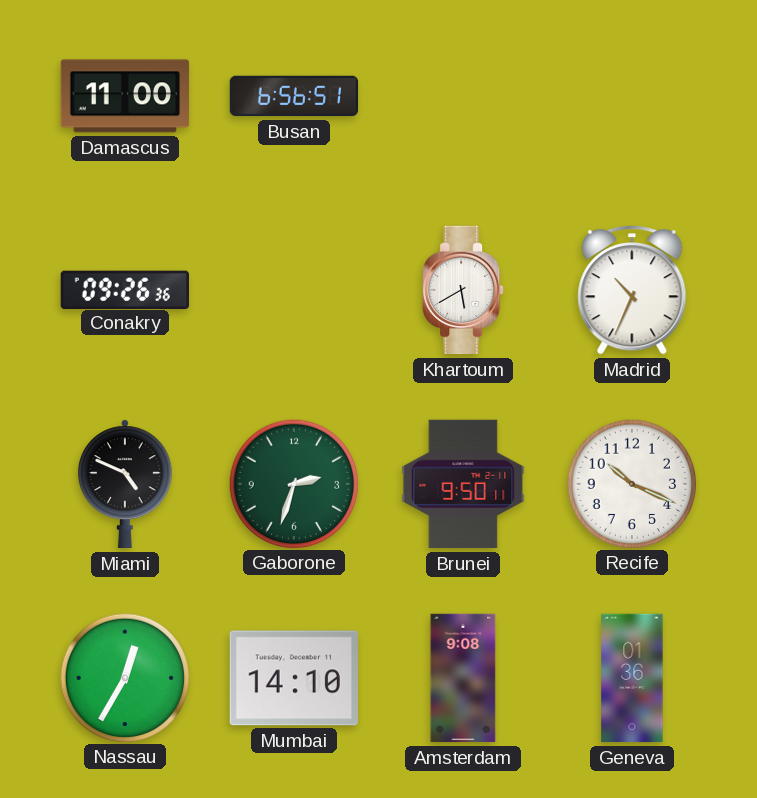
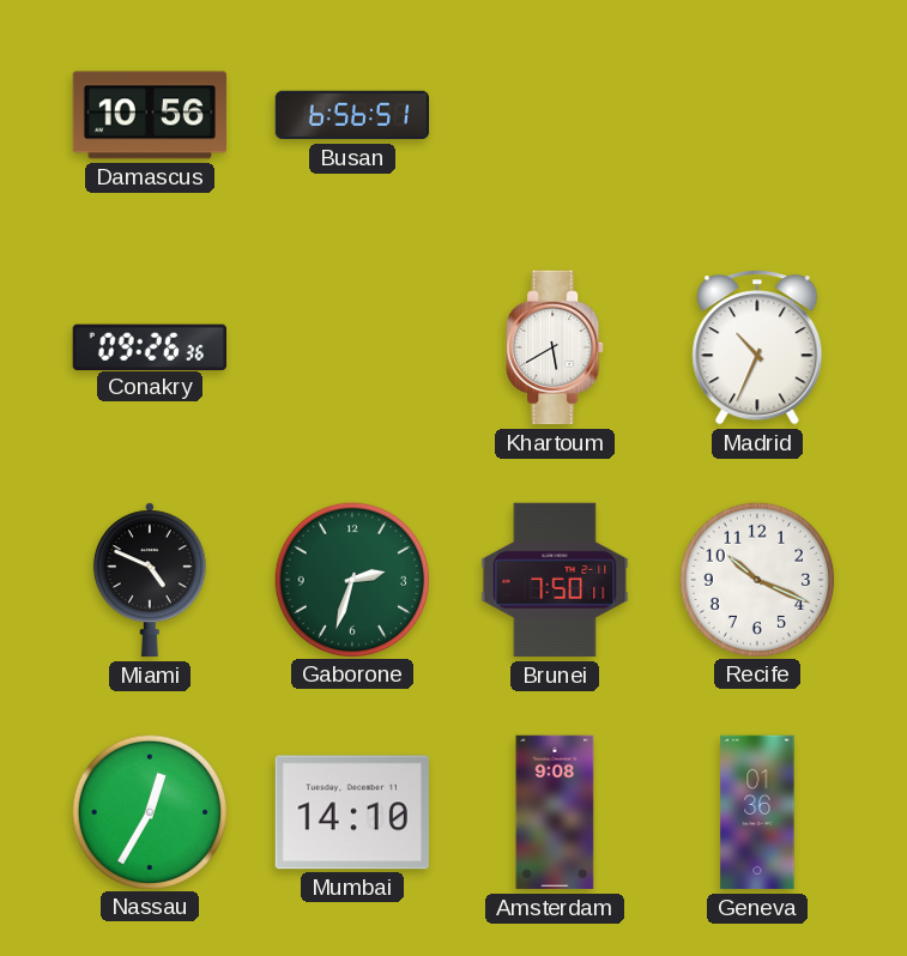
Damascus: 11:00 -> 10:56 (150, 115)
Brunei: 9:50 -> 7:50 (555, 580)
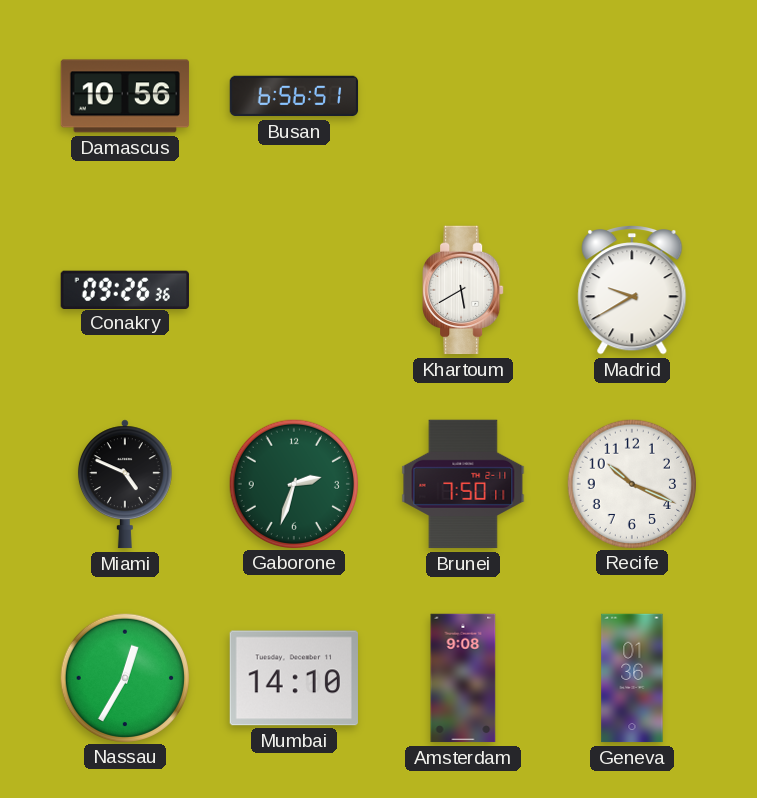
Madrid: 10:34 -> 9:40 (632, 291)
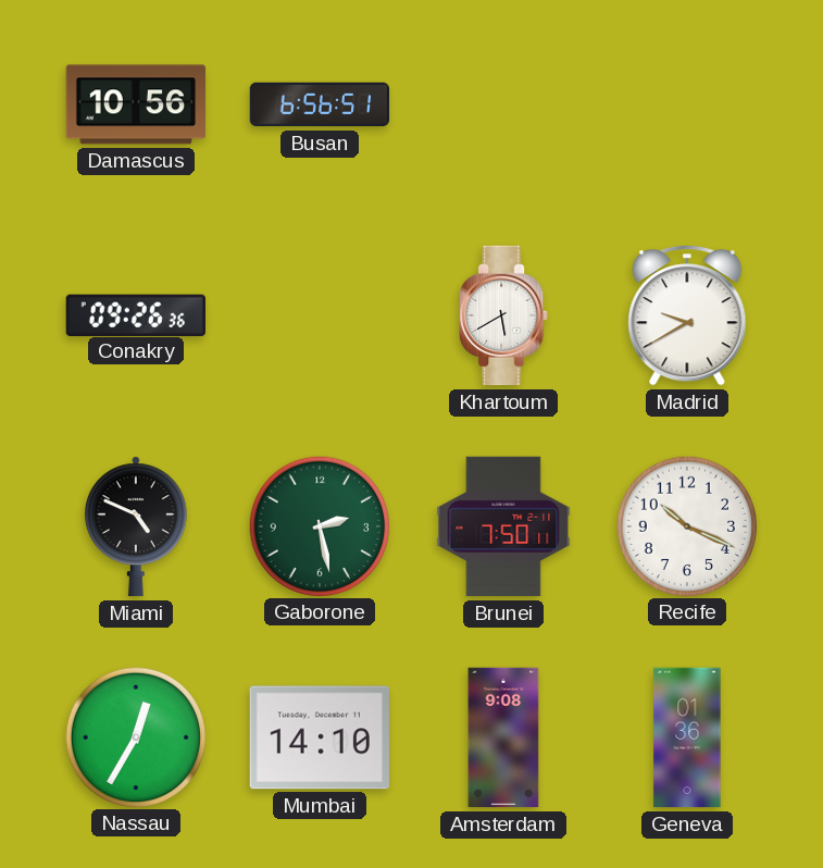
Gaborone: 2:33 -> 2:28 (319, 525)
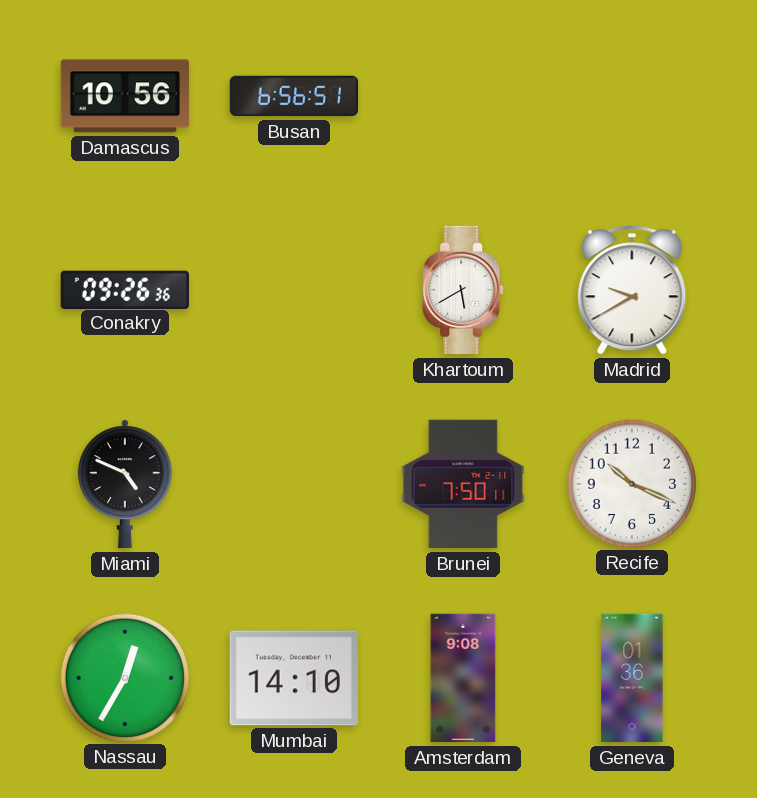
Gaborone: 2:28 -> none (319, 525)
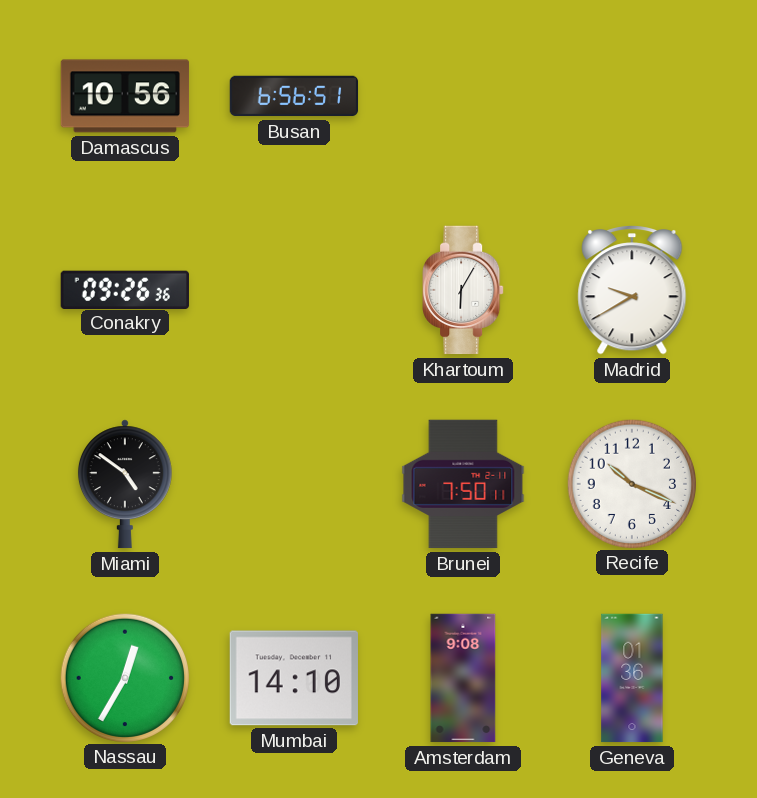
Khartoum: 5:40 -> 6:05 (463, 290)
Miami: 4:49 -> 4:51 (125, 484)
